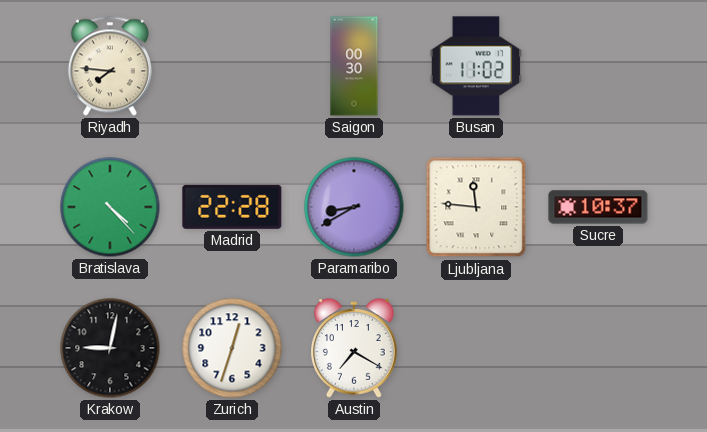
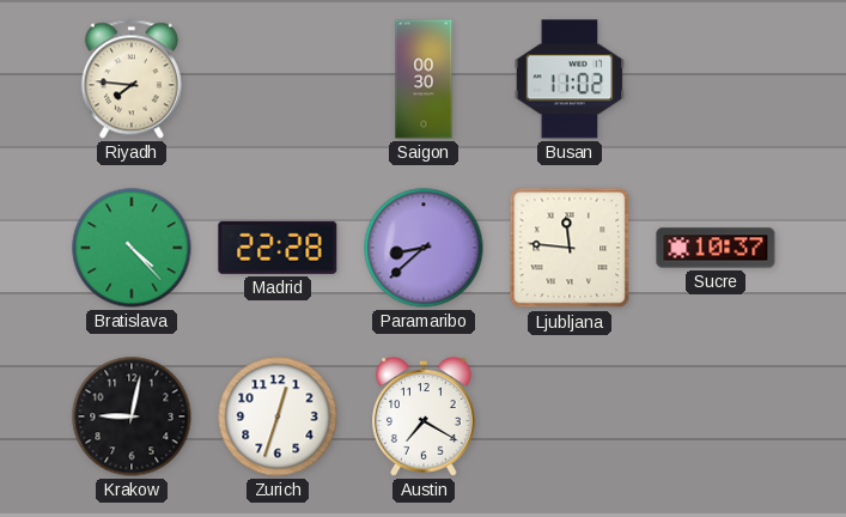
Paramaribo: 8:40 -> 8:38 (424, 248)
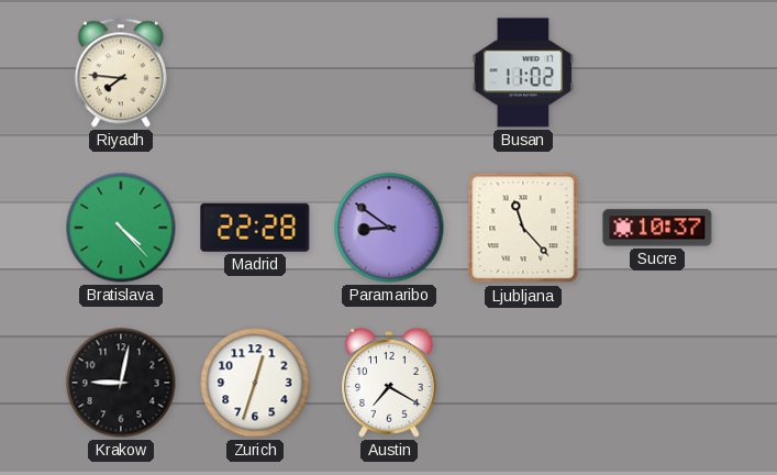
Saigon: 00:30 -> none (424, 79)
Paramaribo: 8:38 -> 8:51 (389, 228)
Ljubljana: 11:46 -> 11:23 (523, 228)
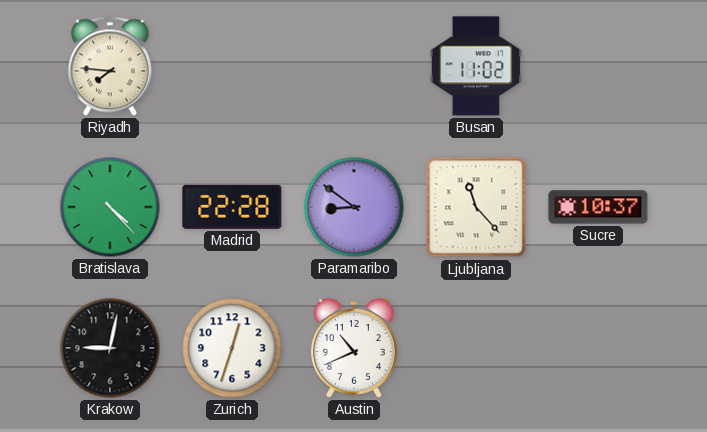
Austin: 7:20 -> 10:41 (355, 348)
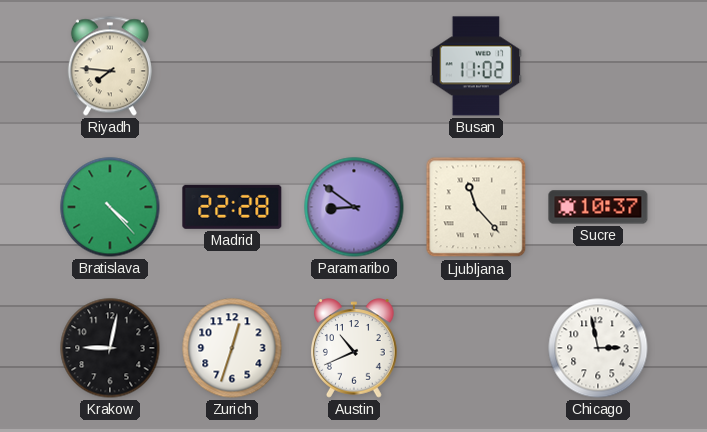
Chicago: none -> 2:58 (598, 348)
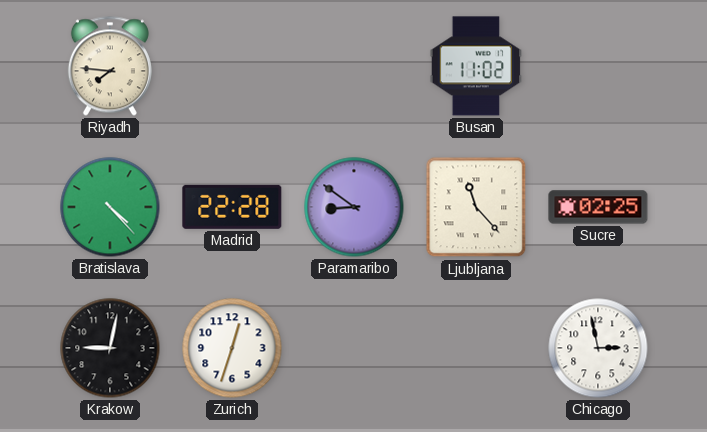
Sucre: 10:37 -> 02:25 (598, 207)
Austin: 10:41 -> none (355, 348)
